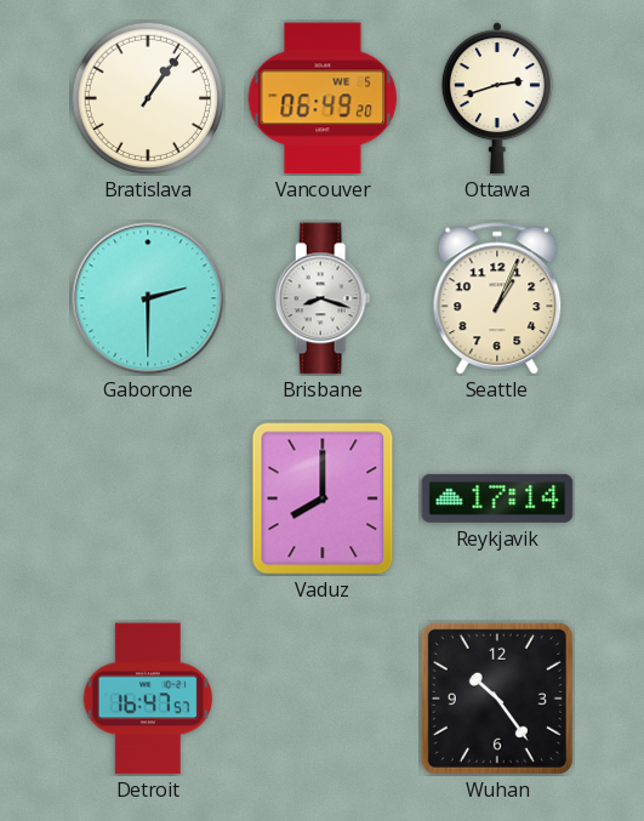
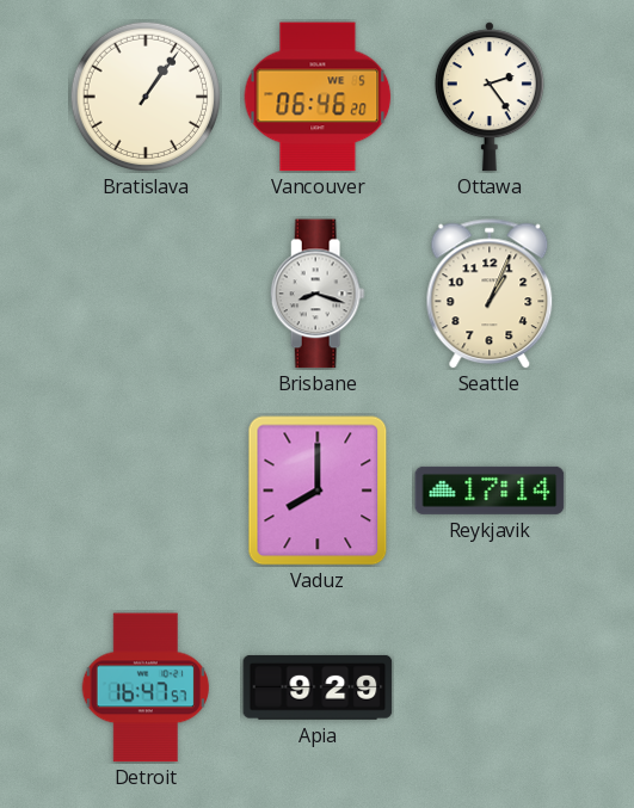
Vancouver: 06:49 -> 06:46 (318, 97)
Ottawa: 2:42 -> 2:24 (490, 97)
Gaborone: 2:30 -> none (148, 298)
Apia: none -> 9:29 (318, 687)
Wuhan: 10:24 -> none (497, 699)
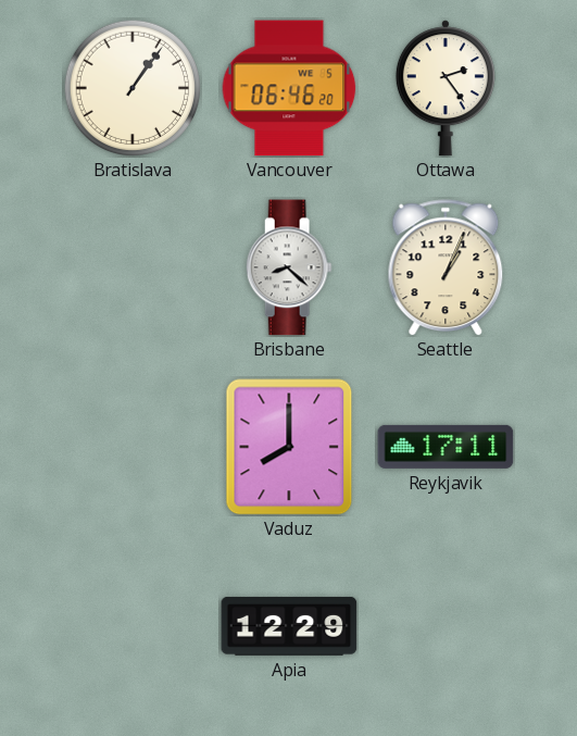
Brisbane: 8:18 -> 8:22 (289, 267)
Reykjavik: 17:14 -> 17:11 (446, 447)
Detroit: 16:47 -> none (144, 687)
Apia: 9:29 -> 12:29 (289, 626)
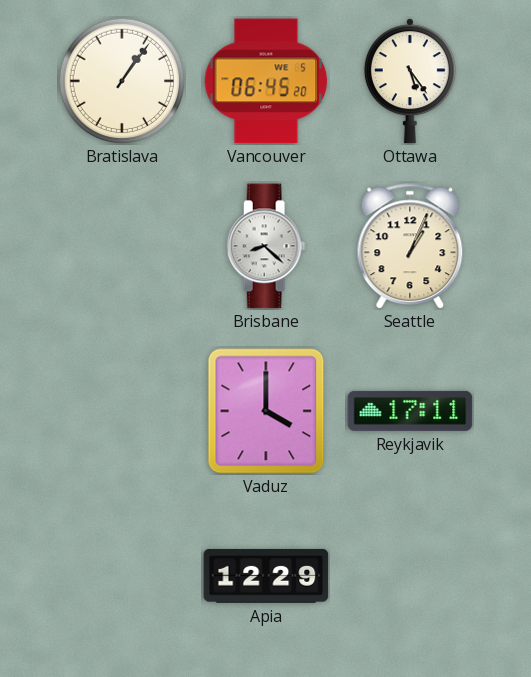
Vancouver: 06:46 -> 06:45 (266, 81)
Ottawa: 2:24 -> 5:24 (410, 81)
Vaduz: 8:00 -> 4:00 (266, 411)
